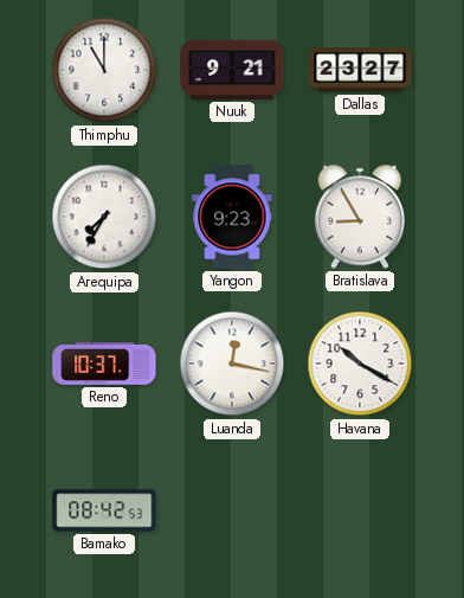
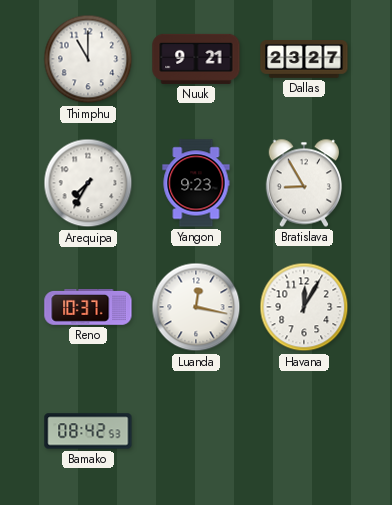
Havana: 10:20 -> 12:05 (304, 307)
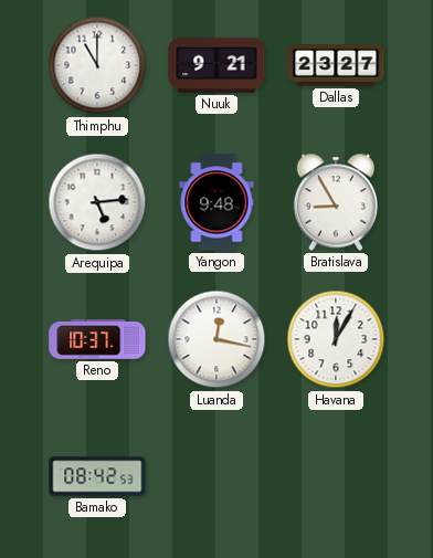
Arequipa: 7:35 -> 5:14 (97, 202)
Yangon: 9:23 -> 9:48 (216, 202)
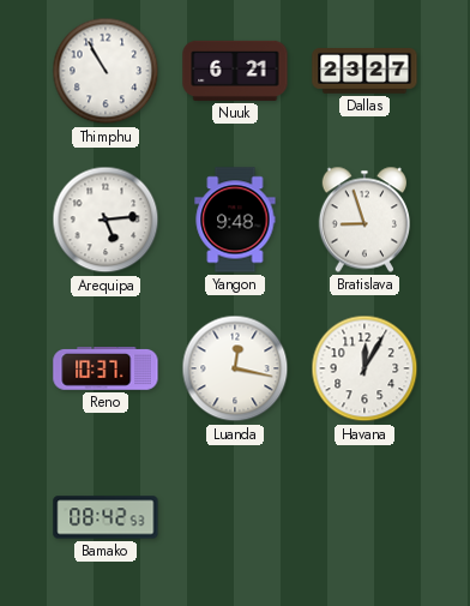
Thimphu: 11:00 -> 10:55 (106, 71)
Nuuk: 9:21 -> 6:21 (235, 71)
Bratislava: 8:55 -> 8:57 (363, 220)
